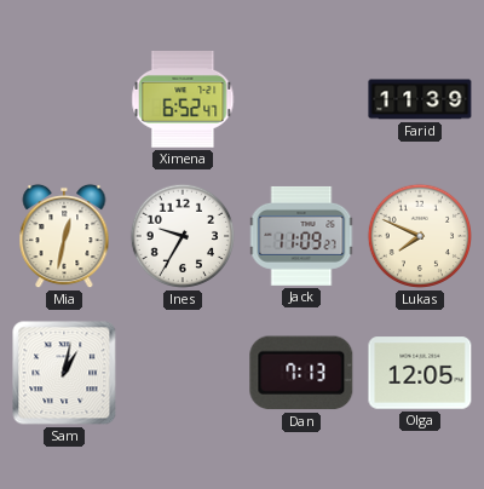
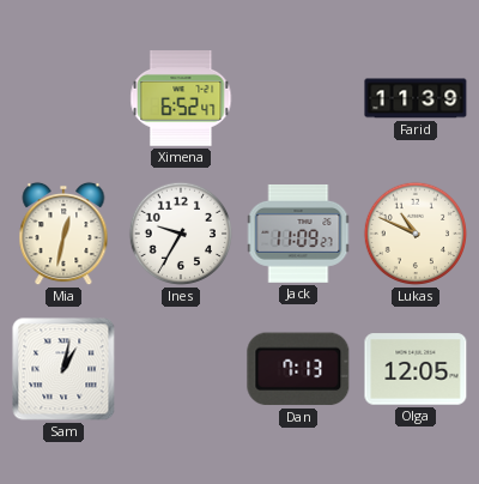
Lukas: 7:49 -> 10:49 (416, 234)
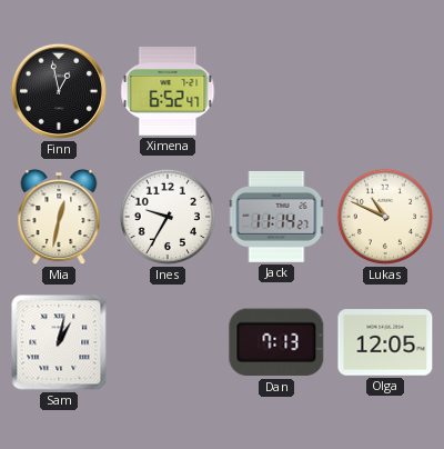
Finn: none -> 12:58 (59, 91)
Farid: 11:39 -> none (416, 98)
Jack: 11:09 -> 11:14 (276, 217)
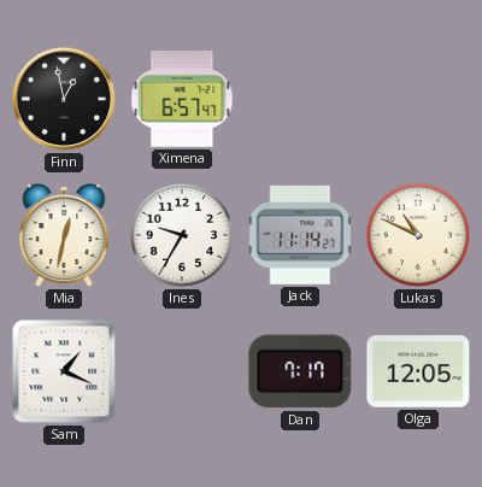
Ximena: 6:52 -> 6:57 (182, 100)
Sam: 1:02 -> 1:19 (64, 371)
Dan: 7:13 -> 7:17 (300, 371)
